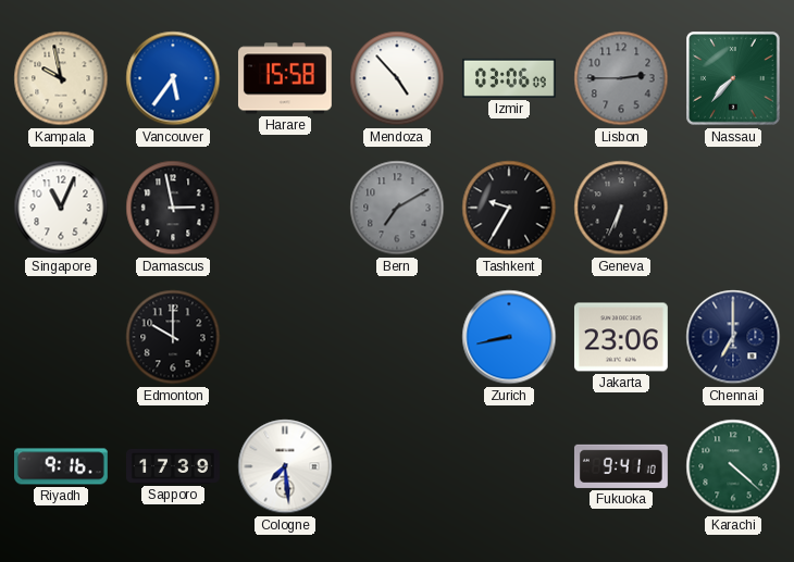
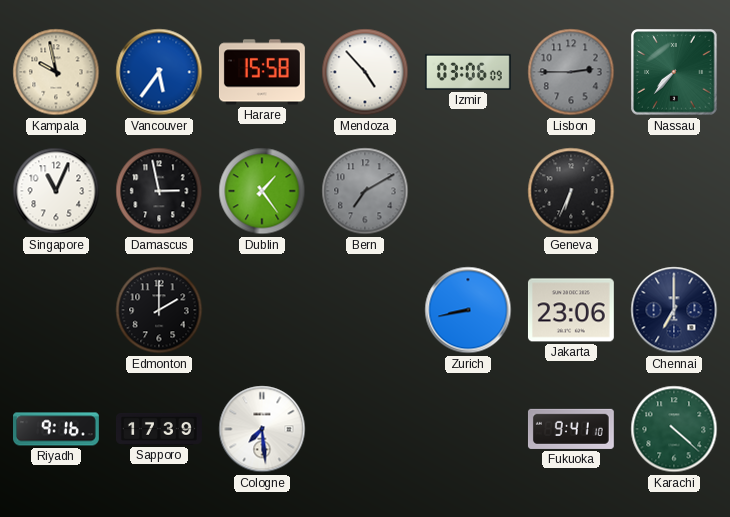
Dublin: none -> 1:24 (262, 191)
Tashkent: 9:35 -> none (509, 208)
Edmonton: 10:00 -> 2:00 (159, 310)
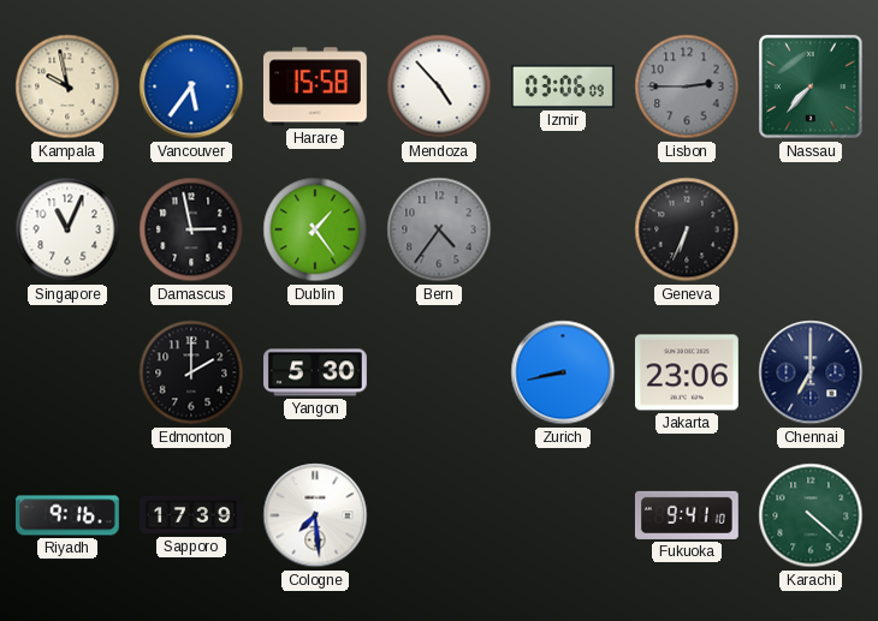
Bern: 7:10 -> 4:36 (439, 229)
Yangon: none -> 5:30 (316, 372)
